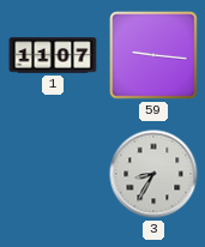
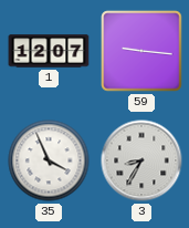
1: 11:07 -> 12:07 (49, 51)
35: none -> 3:56 (49, 160)
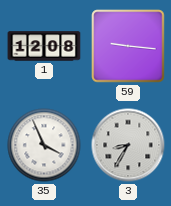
1: 12:07 -> 12:08 (44, 46)
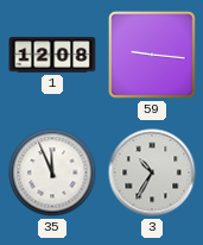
35: 3:56 -> 11:56 (52, 172)
3: 8:35 -> 10:35 (152, 172)
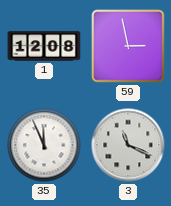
59: 9:16 -> 2:58 (128, 46)
3: 10:35 -> 11:19 (128, 145)
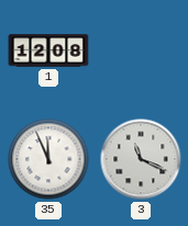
59: 2:58 -> none (128, 46)
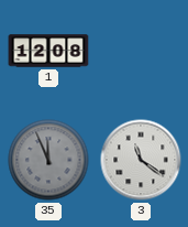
35 dial: white -> grey (48, 160)
3: 11:19 -> 11:21 (141, 160)
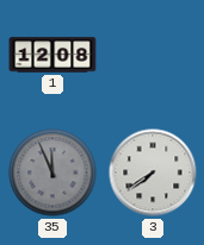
3: 11:21 -> 7:39 (153, 172)
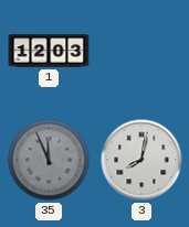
1: 12:08 -> 12:03 (49, 51)
3: 7:39 -> 8:02 (141, 160)
